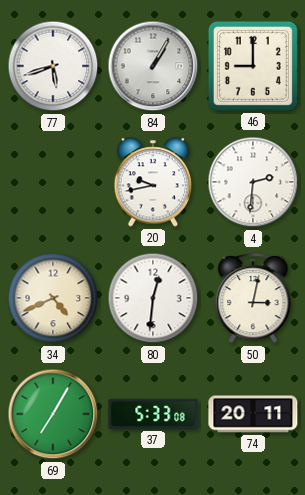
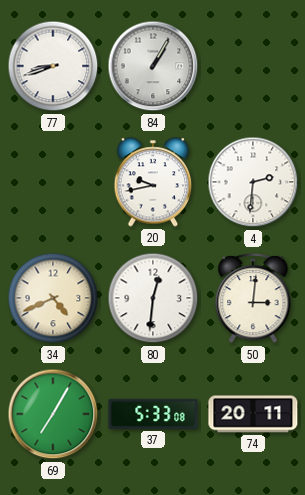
77: 5:42 -> 8:42 (53, 66)
46: 9:00 -> none (253, 66)
50: 3:02 -> 3:01 (253, 299)
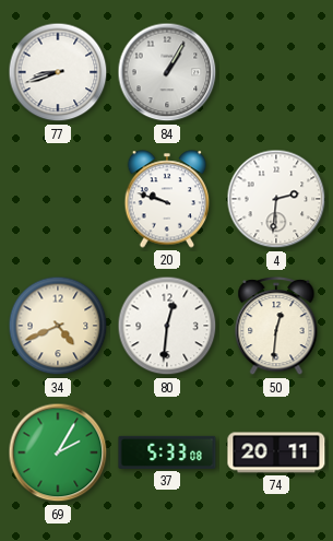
20: 9:43 -> 9:48 (167, 199)
50: 3:01 -> 12:31 (276, 327)
69: 7:05 -> 2:05 (58, 452)
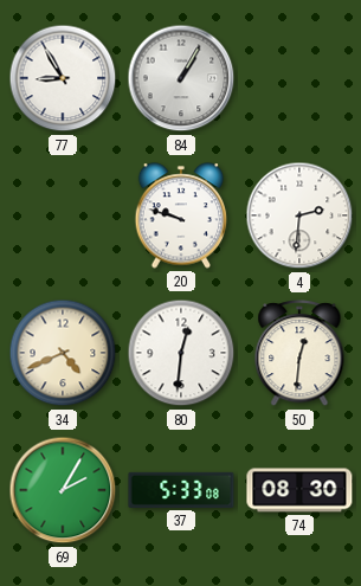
77: 8:42 -> 8:55 (63, 78)
74: 20:11 -> 08:30 (299, 490)
